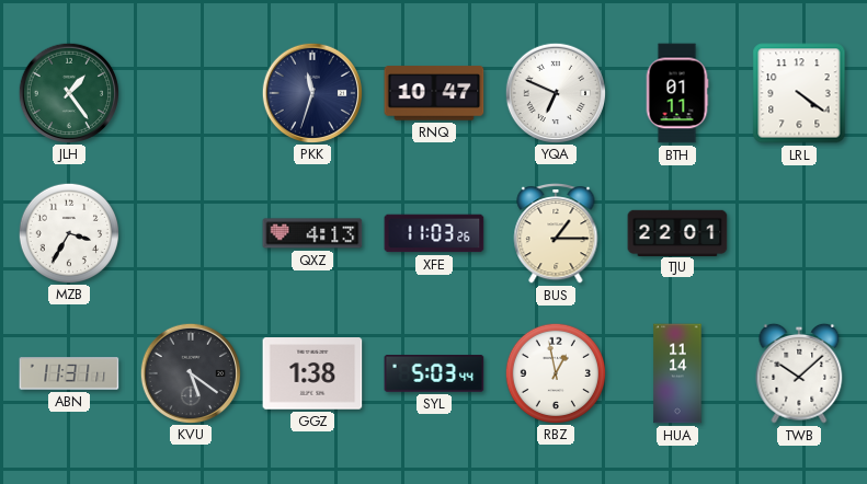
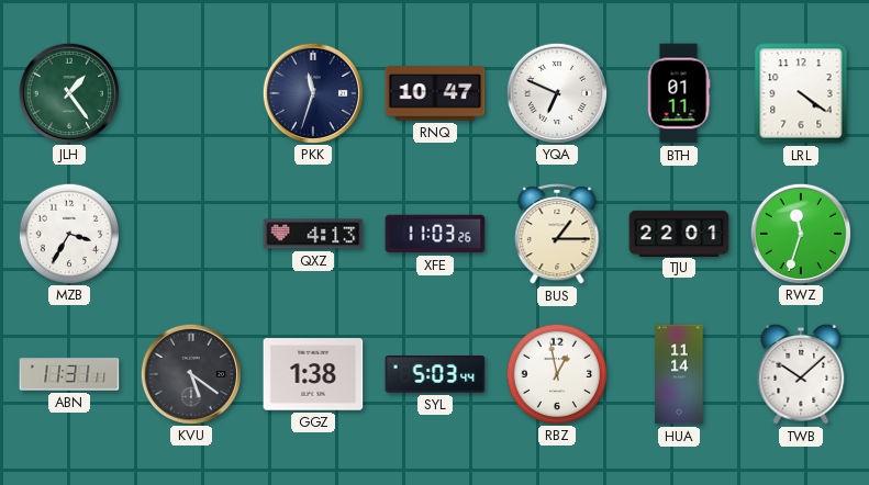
RWZ: none -> 11:33 (800, 233)
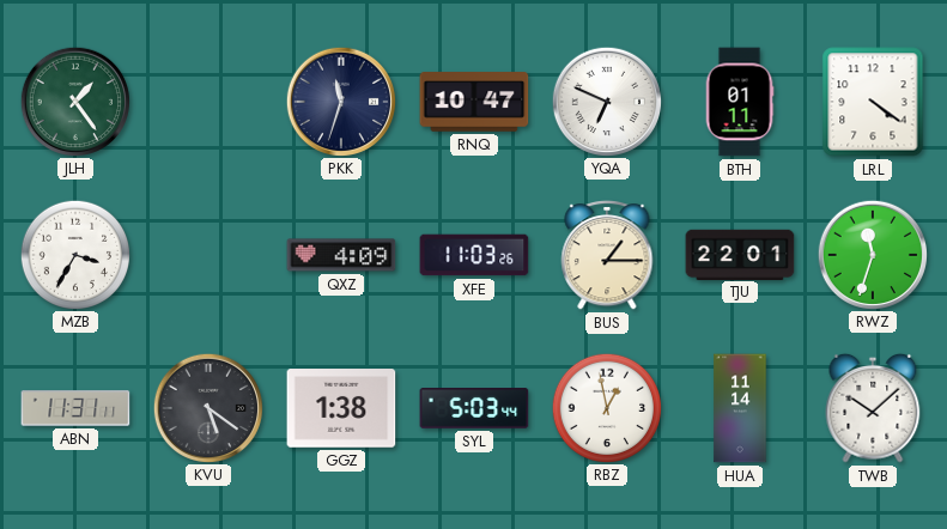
QXZ: 4:13 -> 4:09 (341, 255)
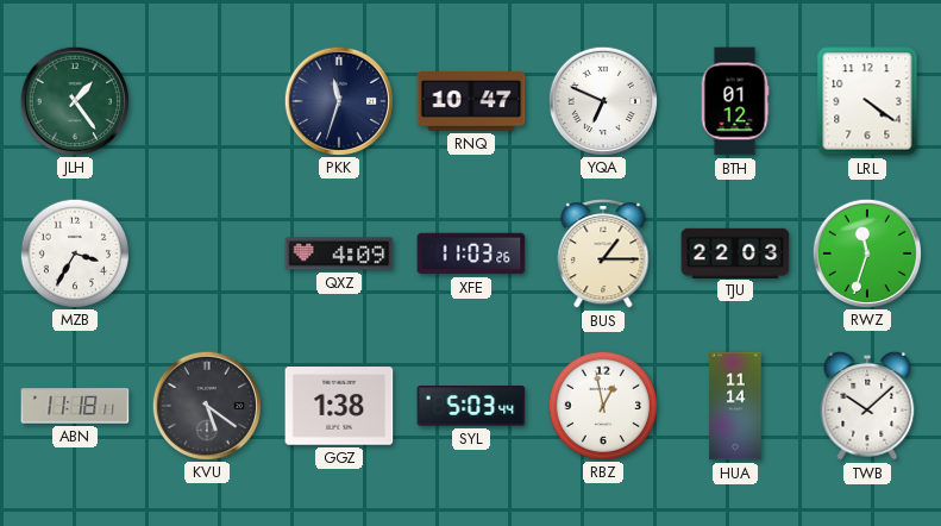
BTH: 01:11 -> 01:12 (735, 101)
TJU: 22:01 -> 22:03 (735, 252)
ABN: 11:31 -> 11:18 (75, 406)
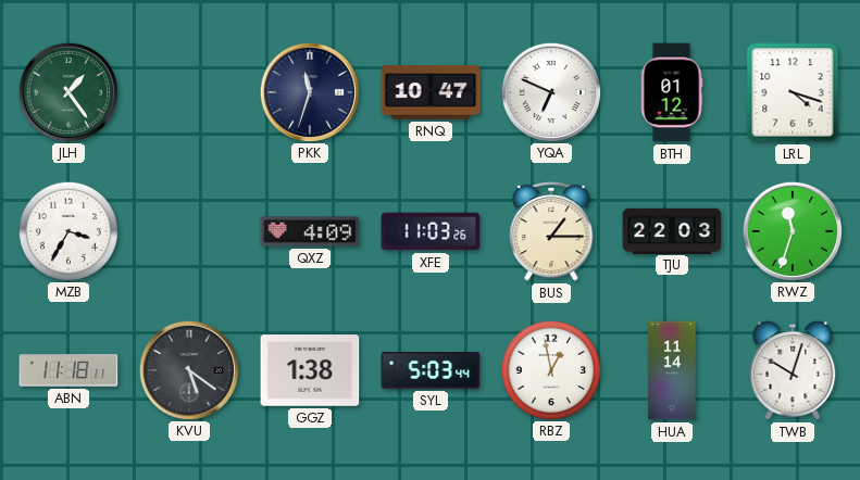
LRL: 4:21 -> 4:18 (793, 92)
TWB: 10:08 -> 10:03 (793, 370)
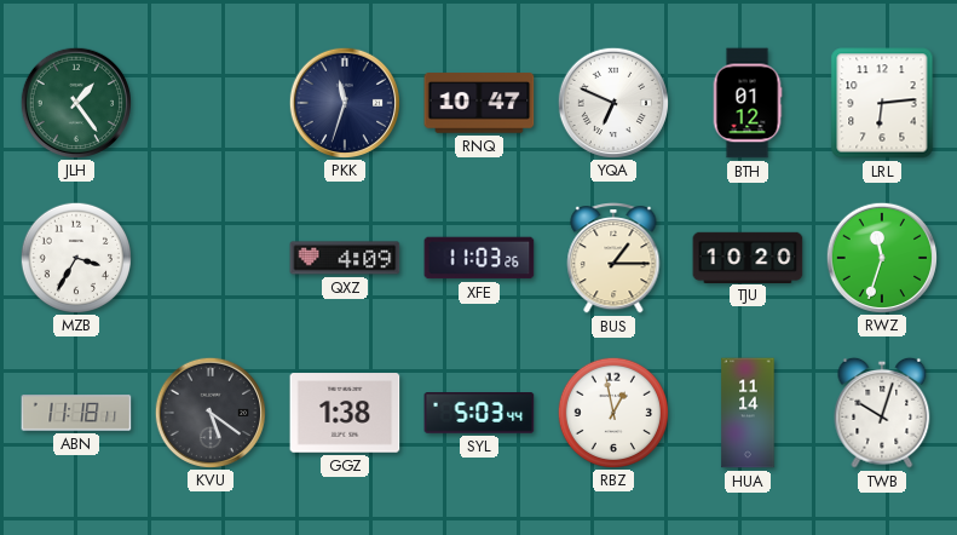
LRL: 4:18 -> 6:14 (882, 103)
TJU: 22:03 -> 10:20 (748, 257)
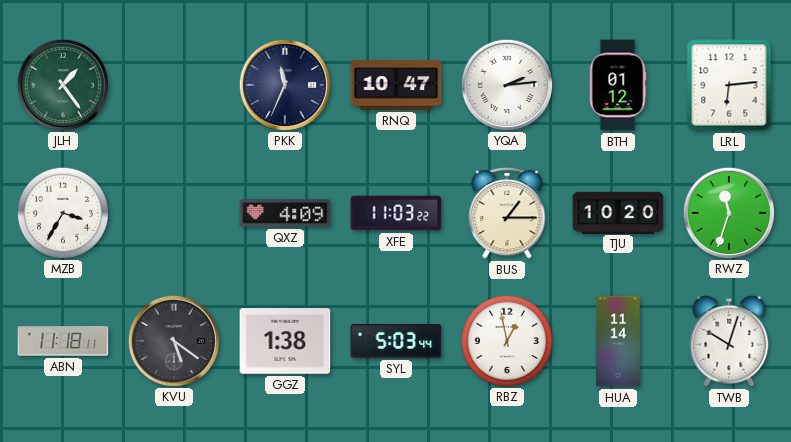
PKK: 11:33 -> 11:34 (284, 84)
YQA: 6:49 -> 2:14 (506, 84)
XFE: 11:03:26 -> 11:03:22 (396, 213)
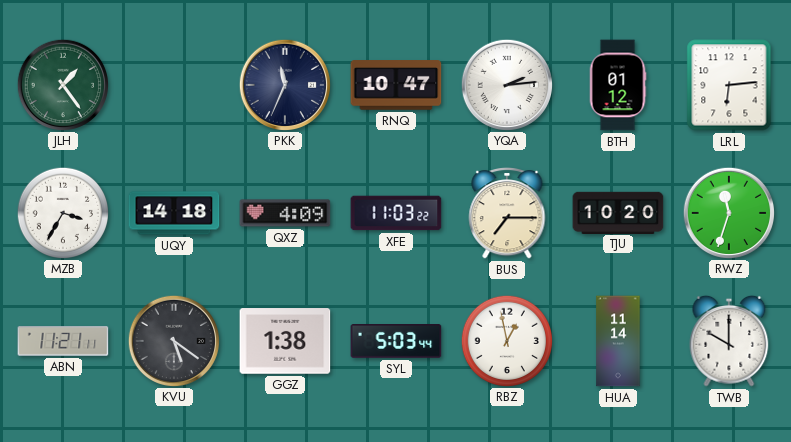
UQY: none -> 14:18 (174, 213)
BUS: 1:15 -> 7:15 (507, 214)
ABN: 11:18 -> 11:21 (63, 341)
TWB: 10:03 -> 10:00 (729, 341)
